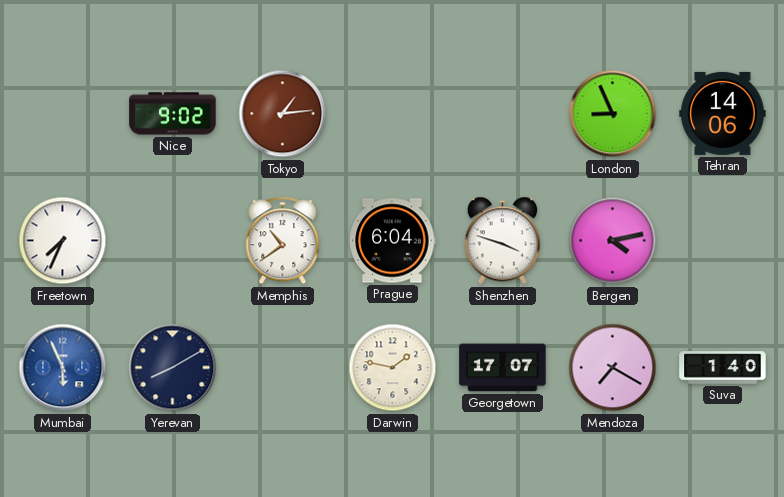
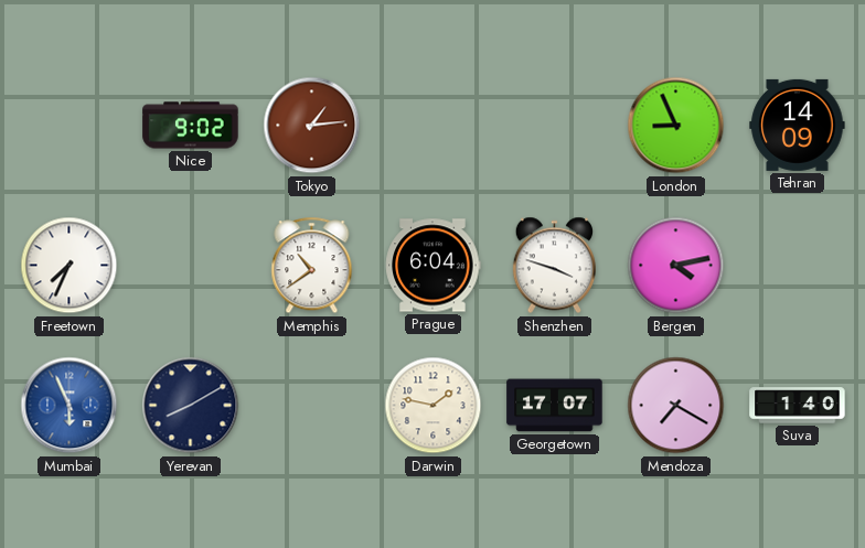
Tehran: 14:06 -> 14:09 (798, 125)
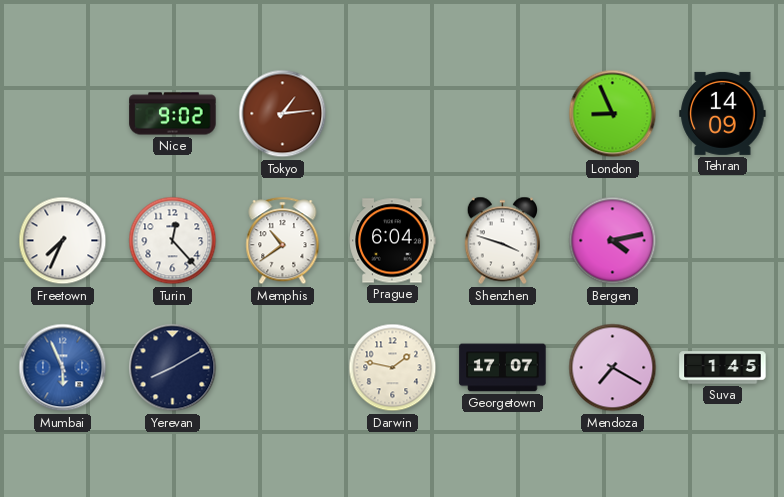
Turin: none -> 12:23 (173, 241)
Suva: 1:40 -> 1:45 (723, 368)
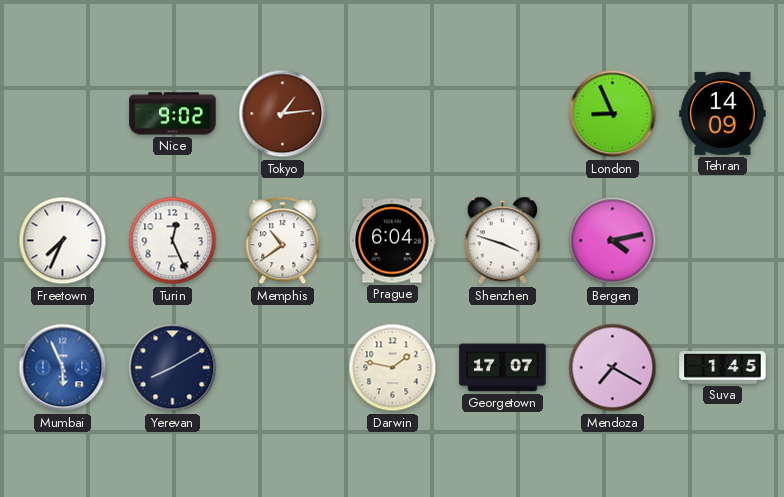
Turin: 12:23 -> 12:26 (173, 241)
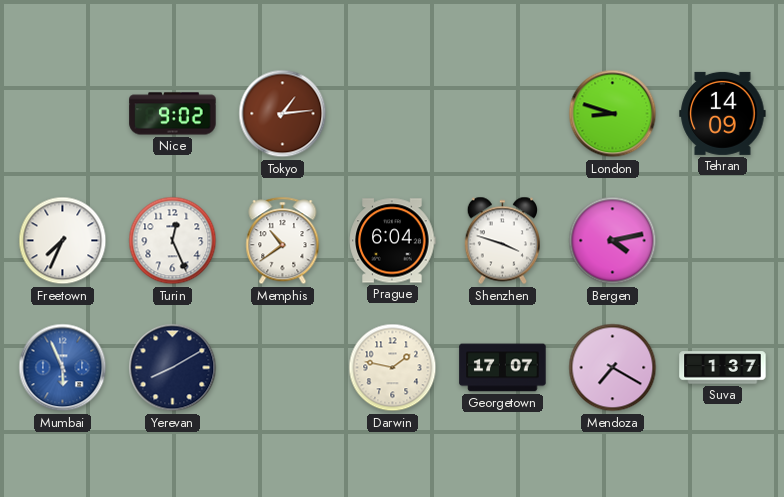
London: 8:56 -> 8:48 (613, 114)
Suva: 1:45 -> 1:37 (723, 368)
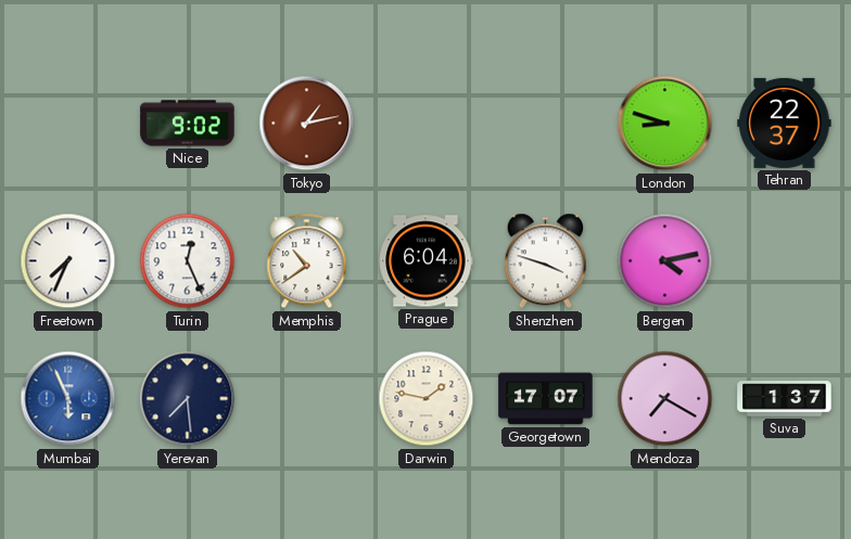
Tokyo: 1:14 -> 1:13 (307, 124)
Tehran: 14:09 -> 22:37 (785, 123)
Yerevan: 8:10 -> 7:29 (188, 399)
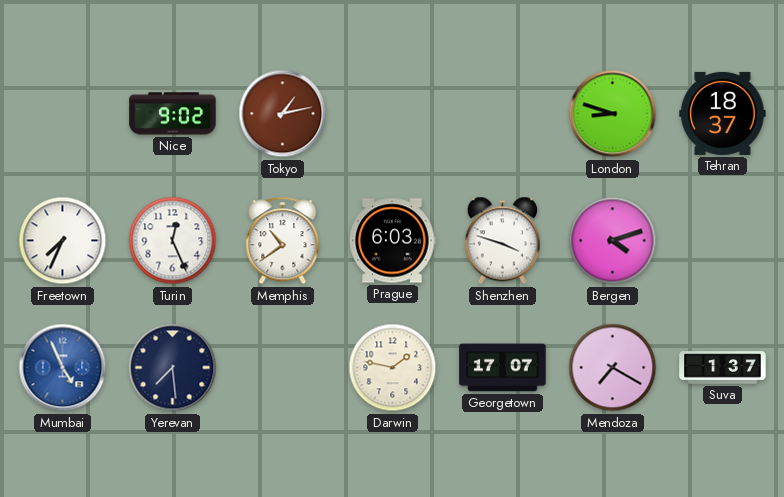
Tehran: 22:37 -> 18:37 (723, 113)
Prague: 6:04 -> 6:03 (393, 241)
Bergen: 4:13 -> 4:12 (613, 241)
Mumbai: 5:56 -> 4:56 (63, 368)
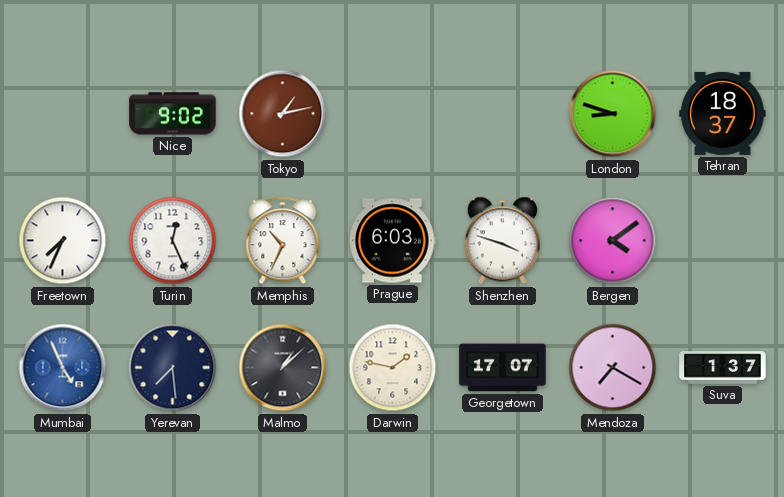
Memphis: 10:39 -> 10:34 (283, 241)
Bergen: 4:12 -> 4:09 (613, 241)
Malmo: none -> 1:08 (283, 368)
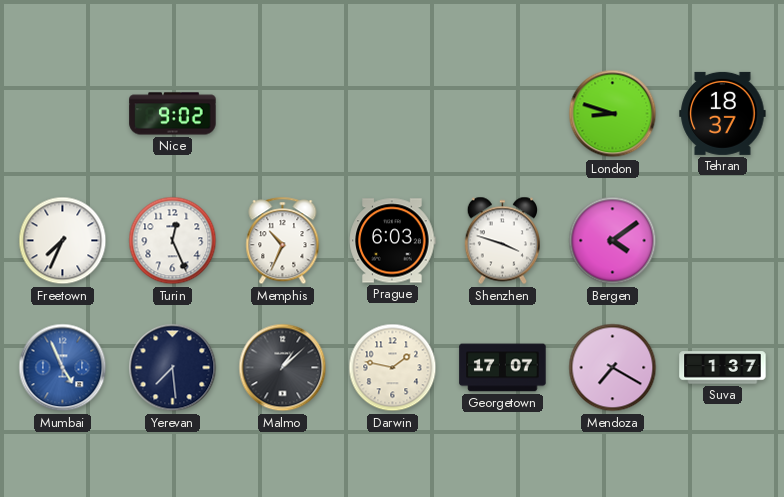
Tokyo: 1:13 -> none (283, 114)
